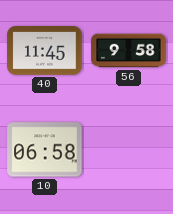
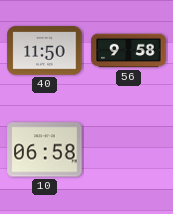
40: 11:45 -> 11:50 (45, 51)
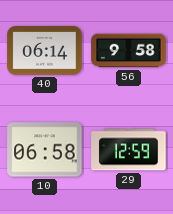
40: 11:50 -> 06:14 (45, 51)
29: none -> 12:59 (129, 150)
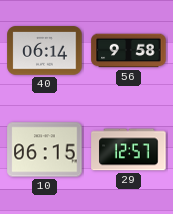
10: 06:58 -> 06:15 (45, 150)
29: 12:59 -> 12:57 (129, 150)
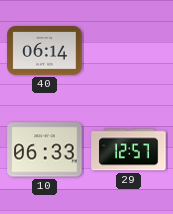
56: 9:58 -> none (129, 51)
10: 06:15 -> 06:33 (45, 150)
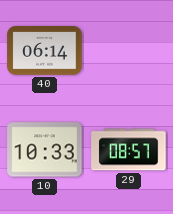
10: 06:33 -> 10:33 (45, 150)
29: 12:57 -> 08:57 (129, 150)
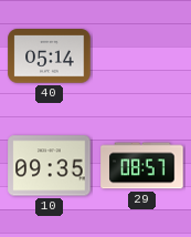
40: 06:14 -> 05:14 (50, 56)
10: 10:33 -> 09:35 (50, 166)
